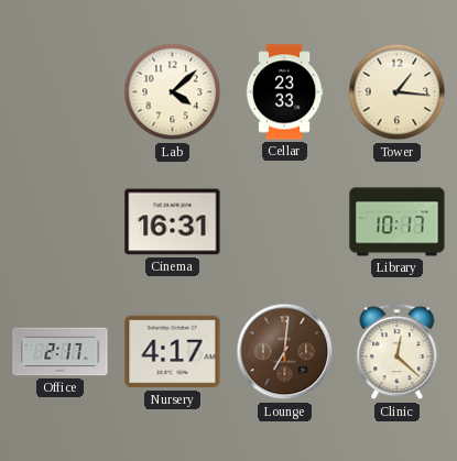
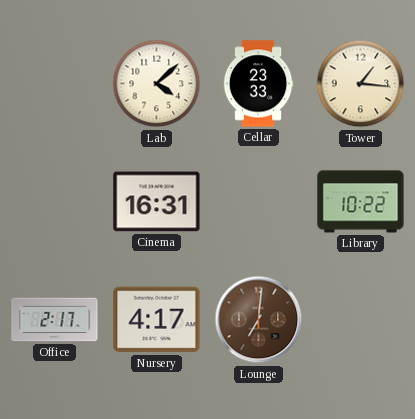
Library: 10:17 -> 10:22 (361, 202)
Clinic: 12:22 -> none (398, 352)
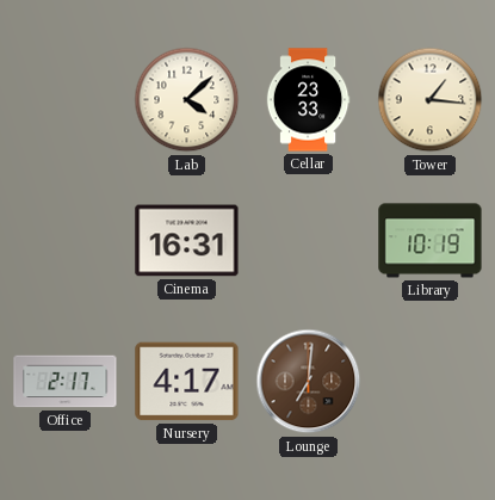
Library: 10:22 -> 10:19 (431, 241)
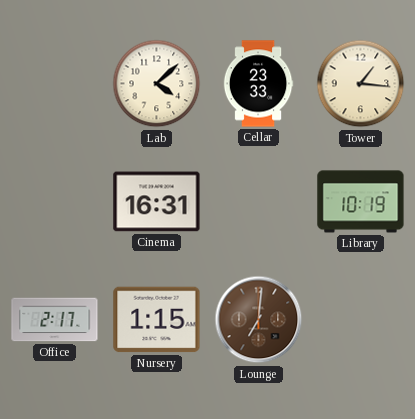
Nursery: 4:17 -> 1:15 (157, 320)
